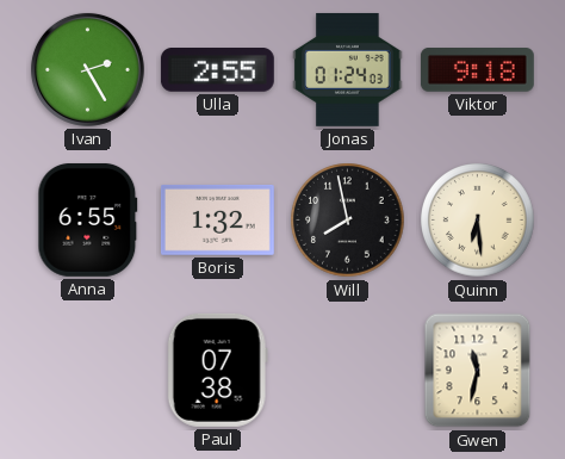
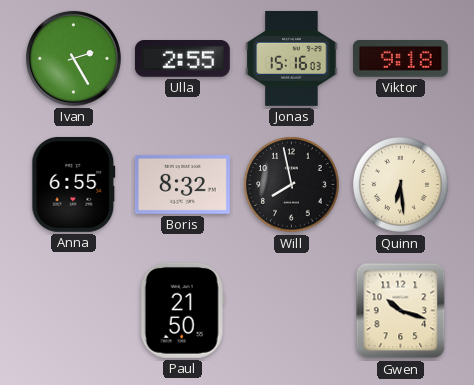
Jonas: 01:24 -> 15:16 (292, 58)
Boris: 1:32 -> 8:32 (182, 185)
Paul: 07:38 -> 21:50 (182, 310)
Gwen: 11:32 -> 10:18 (401, 311)
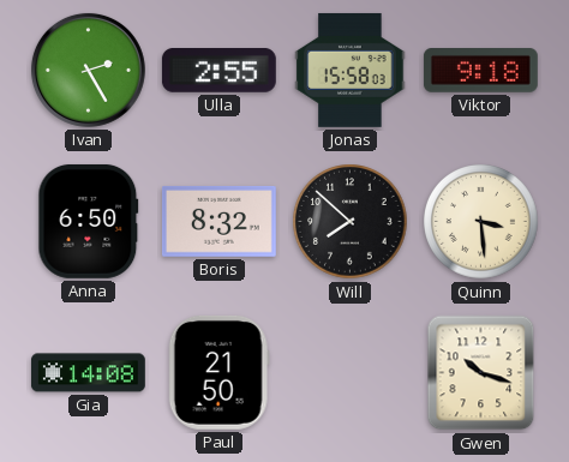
Jonas: 15:16 -> 15:58 (351, 70)
Anna: 6:55 -> 6:50 (89, 221)
Will: 7:58 -> 7:52 (351, 222)
Quinn: 6:29 -> 3:29 (481, 222)
Gia: none -> 14:08 (88, 373)
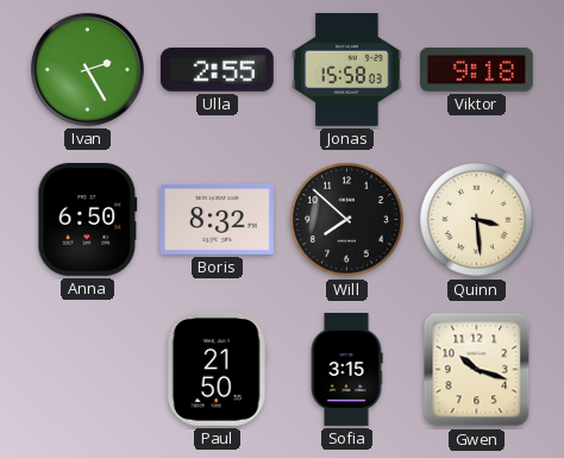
Gia: 14:08 -> none (88, 373)
Sofia: none -> 3:15 (346, 370)
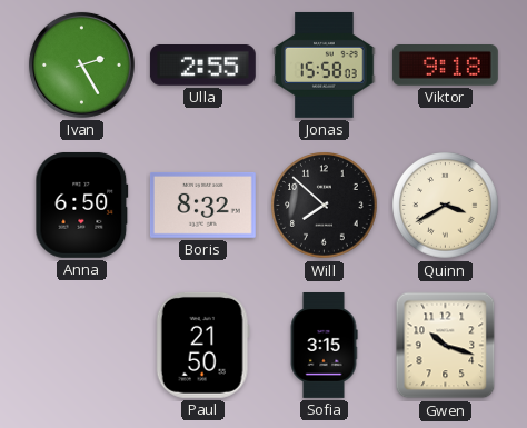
Quinn: 3:29 -> 3:40 (446, 206)
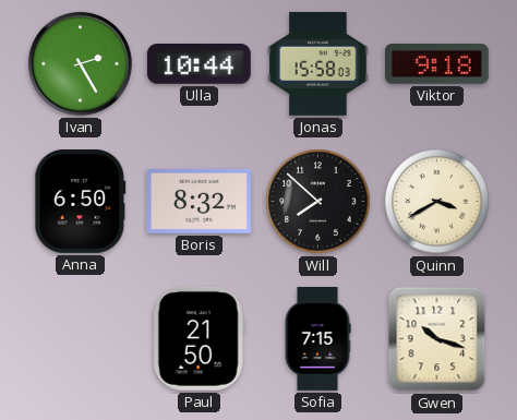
Ulla: 2:55 -> 10:44 (199, 64)
Sofia: 3:15 -> 7:15 (317, 339)
